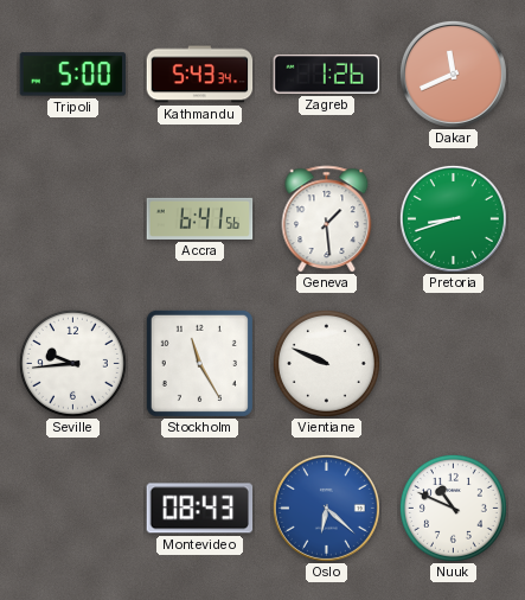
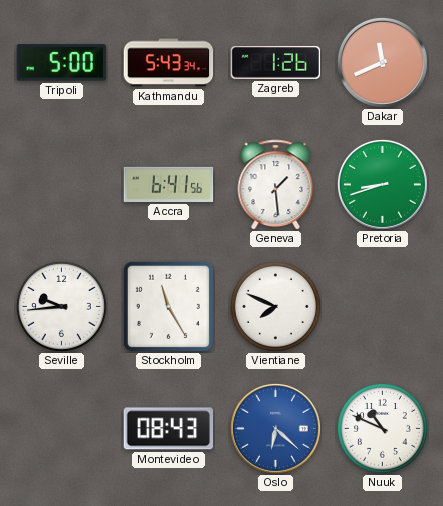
Vientiane: 9:49 -> 7:49 (275, 306)
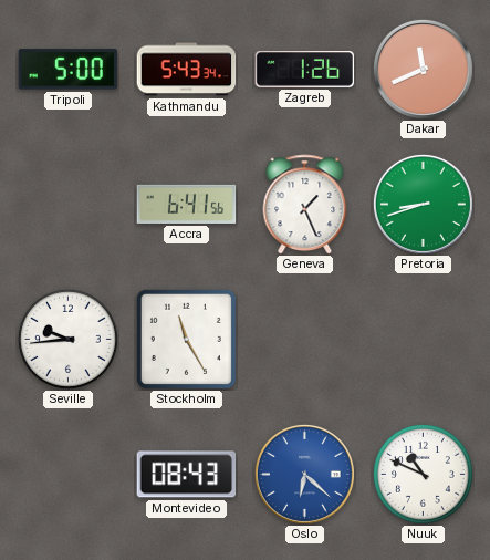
Geneva: 1:29 -> 1:26 (305, 205)
Vientiane: 7:49 -> none (275, 306)
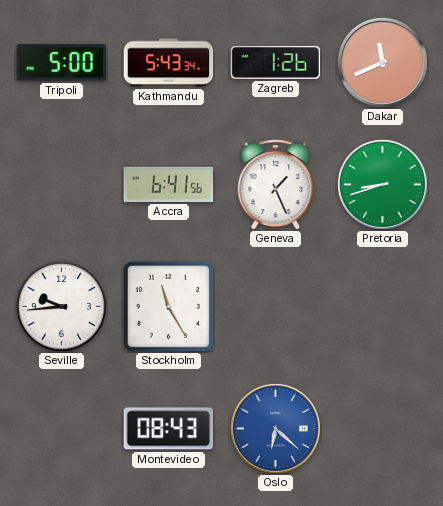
Nuuk: 10:49 -> none (423, 474)
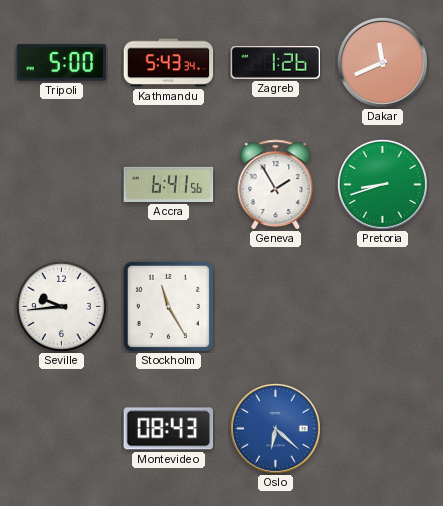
Geneva: 1:26 -> 1:55 (276, 185)
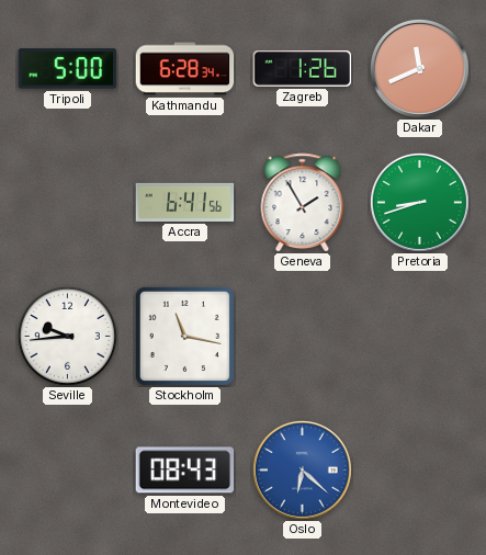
Kathmandu: 5:43 -> 6:28 (185, 69)
Stockholm: 11:25 -> 11:17 (184, 336)
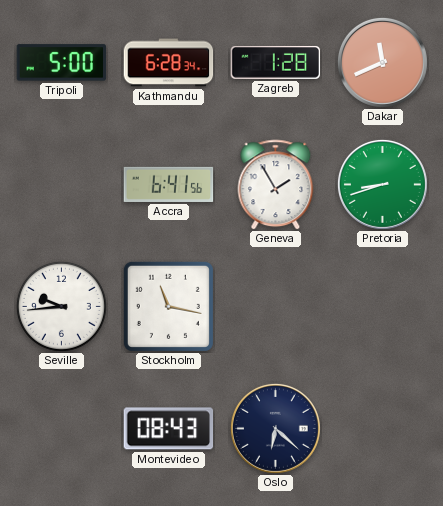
Zagreb: 1:26 -> 1:28 (276, 62)
Oslo dial: blue -> navy (275, 428)
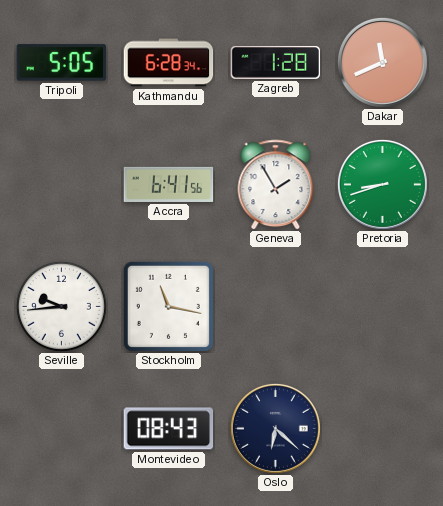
Tripoli: 5:00 -> 5:05 (62, 63)
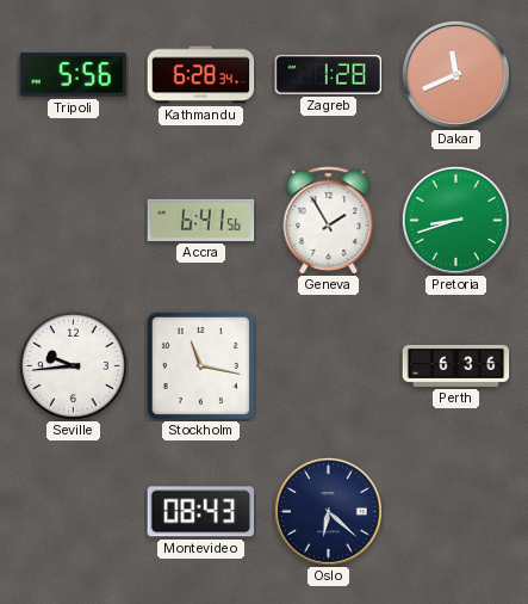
Tripoli: 5:05 -> 5:56 (74, 75)
Perth: none -> 6:36 (456, 365)
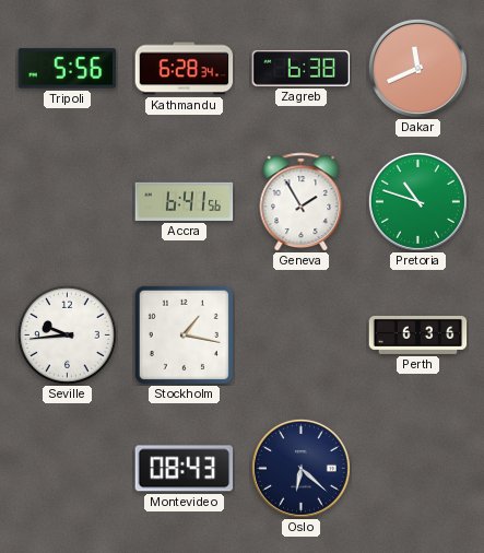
Zagreb: 1:28 -> 6:38 (302, 68)
Pretoria: 8:42 -> 10:48 (417, 201)
Stockholm: 11:17 -> 1:17 (184, 334)
